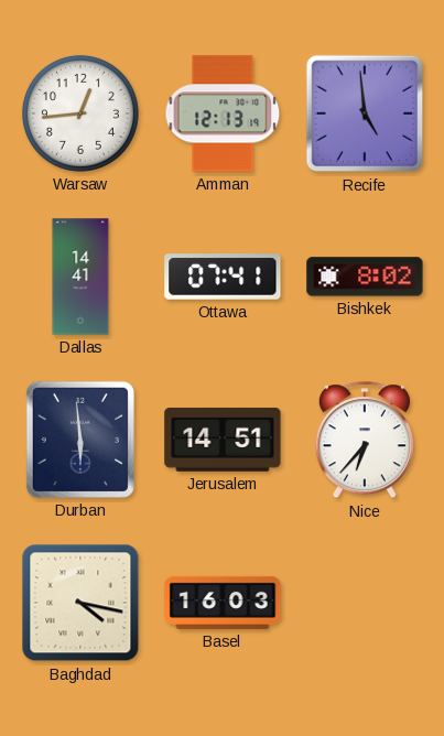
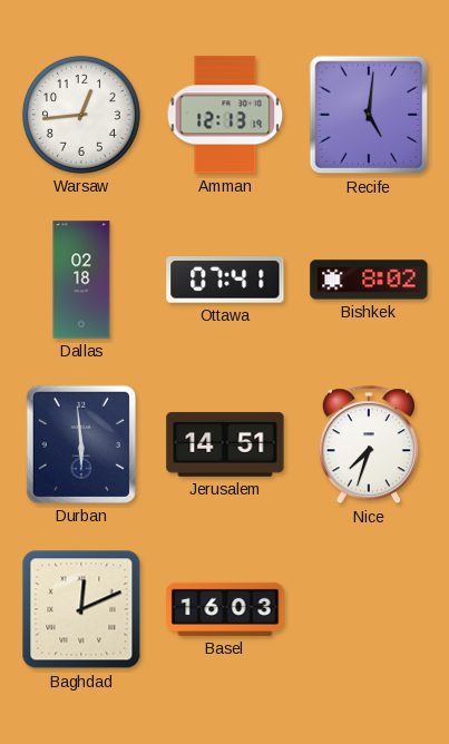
Recife: 4:59 -> 5:01 (369, 115)
Dallas: 14:41 -> 02:18 (81, 280)
Nice: 6:37 -> 7:33 (369, 446)
Baghdad: 4:17 -> 12:11 (81, 609)
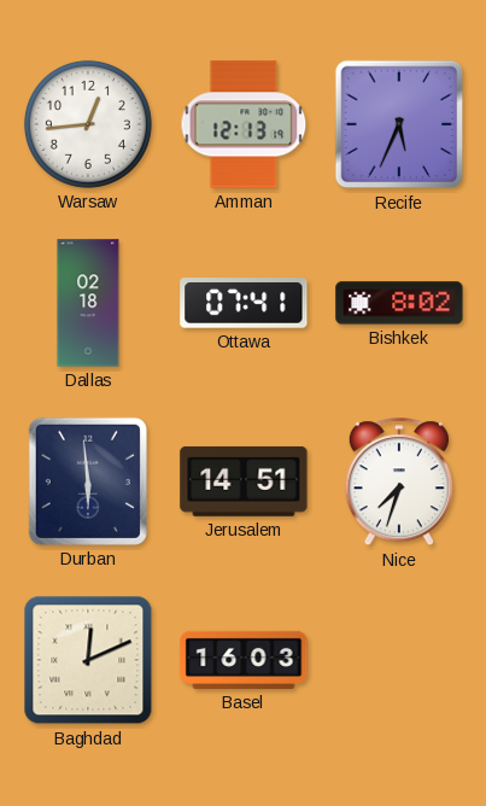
Recife: 5:01 -> 5:34 (399, 124)
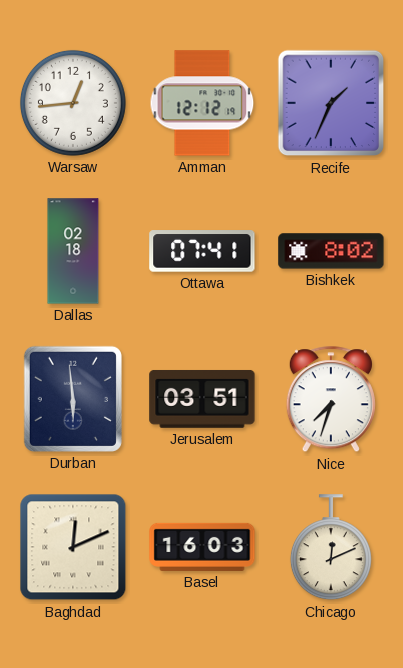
Amman: 12:13 -> 12:12 (202, 103)
Recife: 5:34 -> 1:34 (331, 103)
Jerusalem: 14:51 -> 03:51 (202, 399)
Chicago: none -> 12:11 (331, 548)
